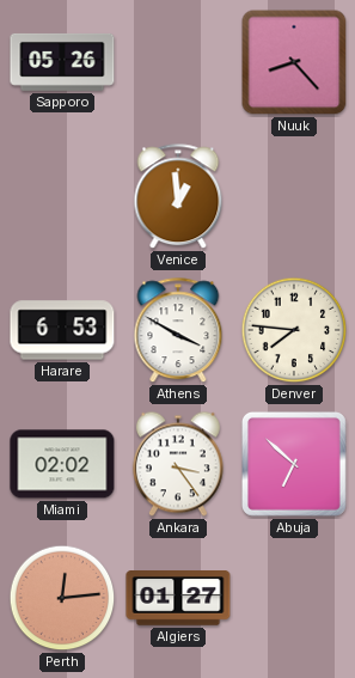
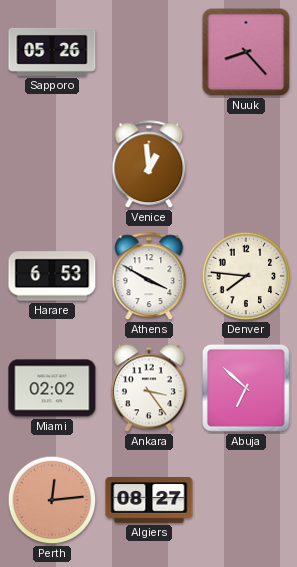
Algiers: 01:27 -> 08:27 (149, 500)
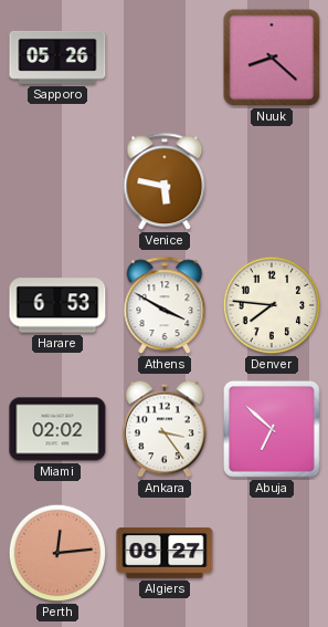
Nuuk: 8:23 -> 8:22 (272, 58)
Venice: 12:59 -> 5:47 (165, 182)
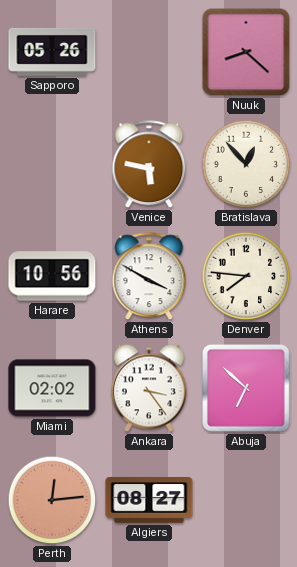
Bratislava: none -> 12:53 (246, 164)
Harare: 6:53 -> 10:56 (52, 276)
